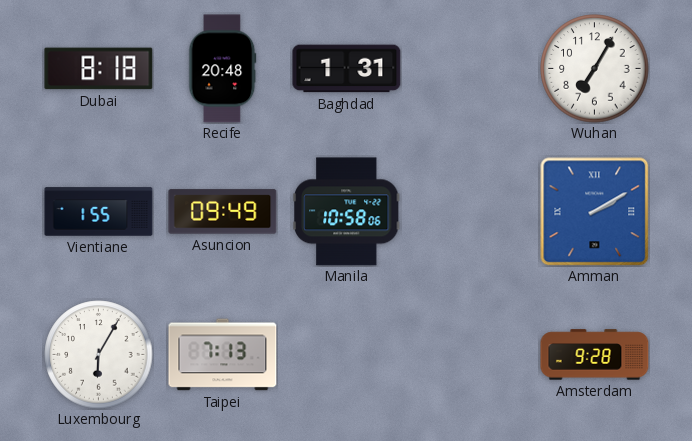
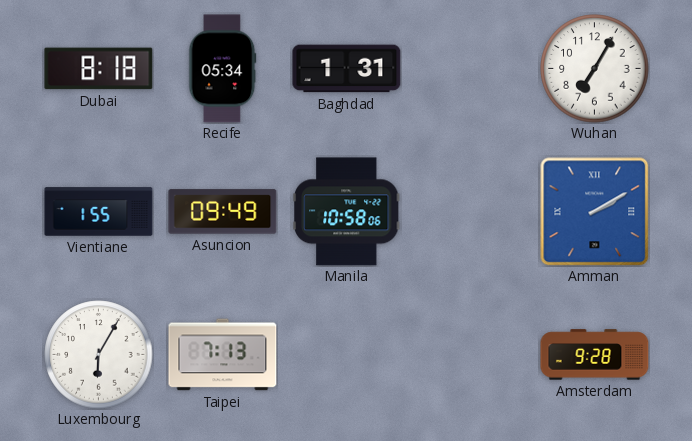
Recife: 20:48 -> 05:34 (223, 69)
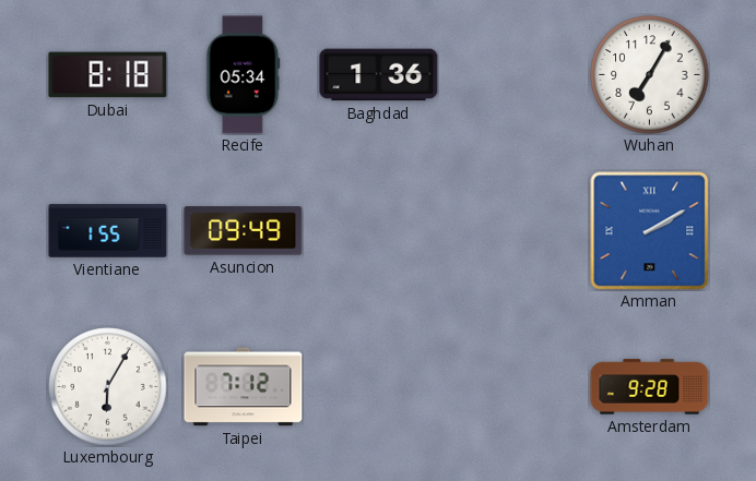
Baghdad: 1:31 -> 1:36 (379, 75)
Manila: 10:58 -> none (347, 212)
Taipei: 7:13 -> 7:12 (244, 387)
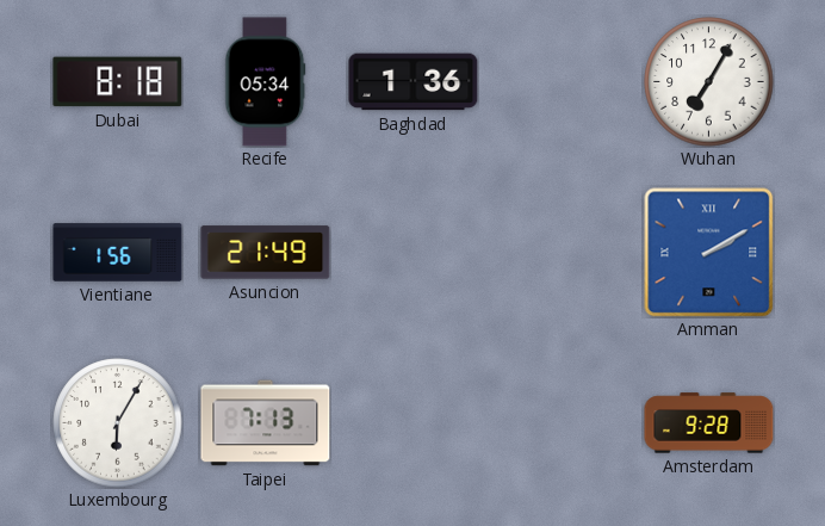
Vientiane: 1:55 -> 1:56 (118, 253)
Asuncion: 09:49 -> 21:49 (266, 253)
Taipei: 7:12 -> 7:13 (266, 423)
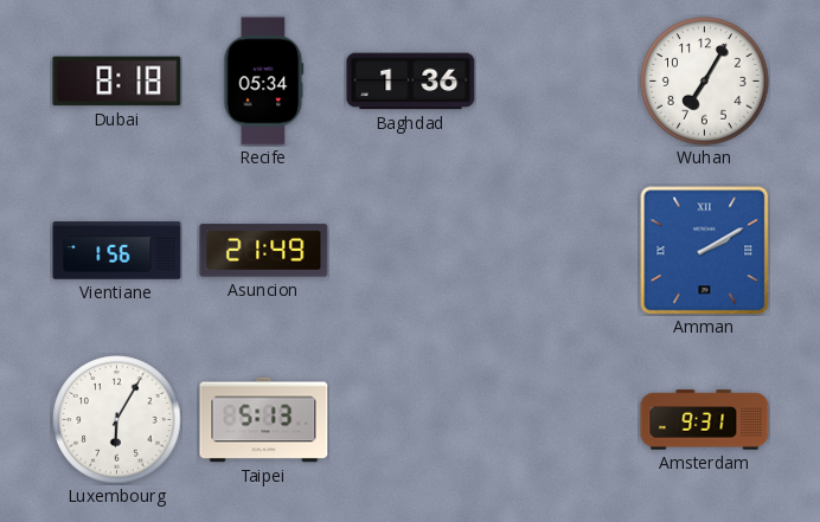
Taipei: 7:13 -> 5:13 (264, 420)
Amsterdam: 9:28 -> 9:31 (705, 420)
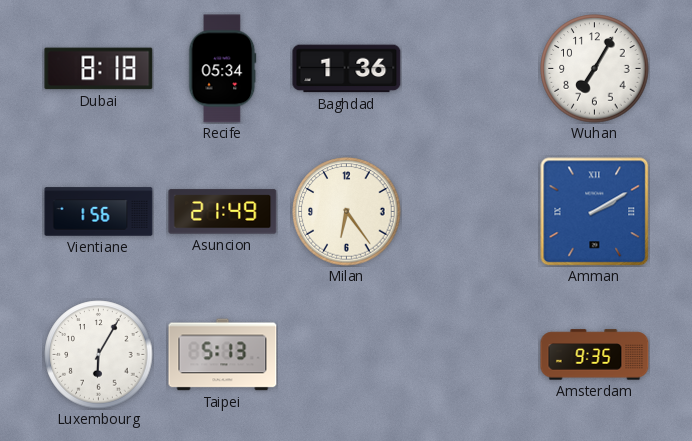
Milan: none -> 6:24 (347, 212)
Amsterdam: 9:31 -> 9:35 (595, 355)
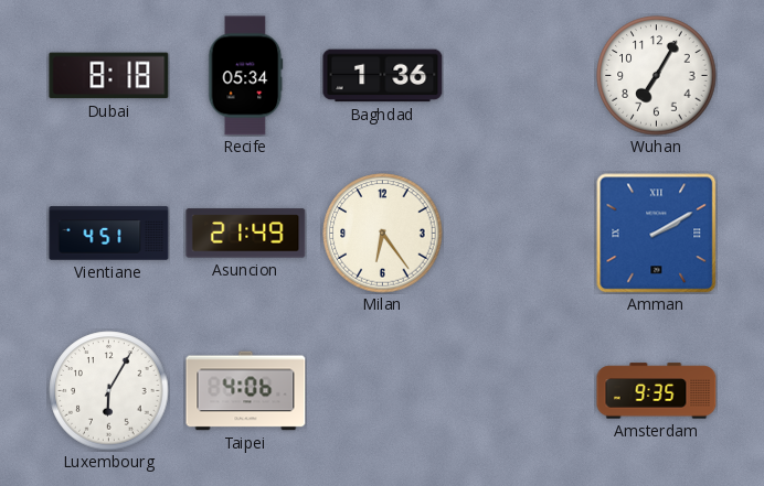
Vientiane: 1:56 -> 4:51 (109, 234)
Taipei: 5:13 -> 4:06 (246, 391)
